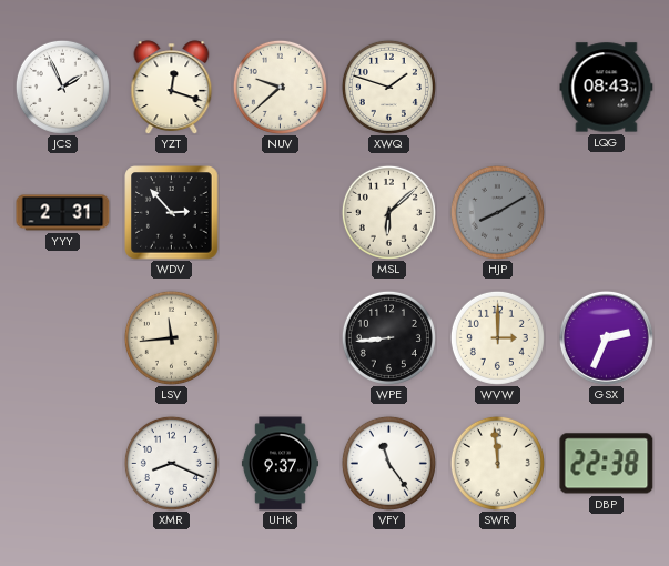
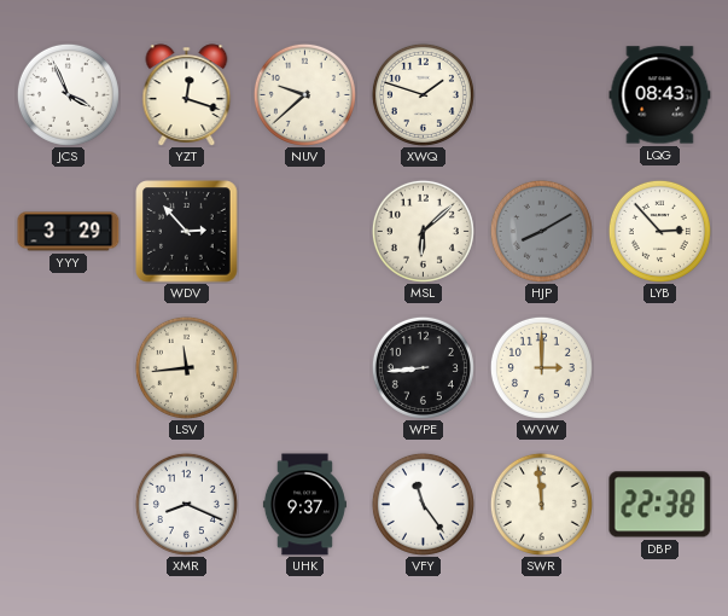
JCS: 1:56 -> 3:56 (68, 94)
YYY: 2:31 -> 3:29 (69, 232)
LYB: none -> 2:53 (659, 231)
GSX: 2:34 -> none (606, 337)
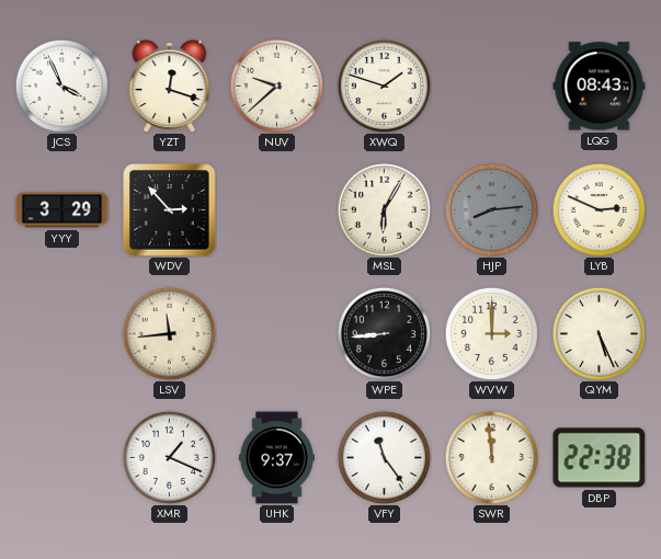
MSL: 6:08 -> 6:05 (384, 209)
HJP: 8:10 -> 8:14 (491, 209)
LYB: 2:53 -> 2:49 (599, 209)
QYM: none -> 5:26 (599, 333)
XMR: 8:19 -> 1:19 (169, 457)
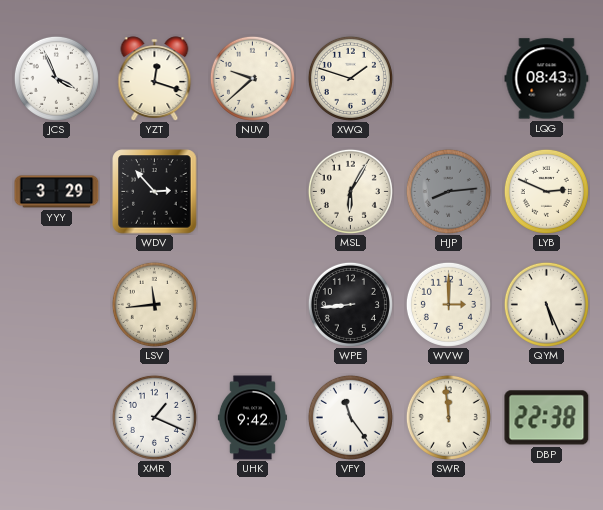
UHK: 9:37 -> 9:42 (252, 418)
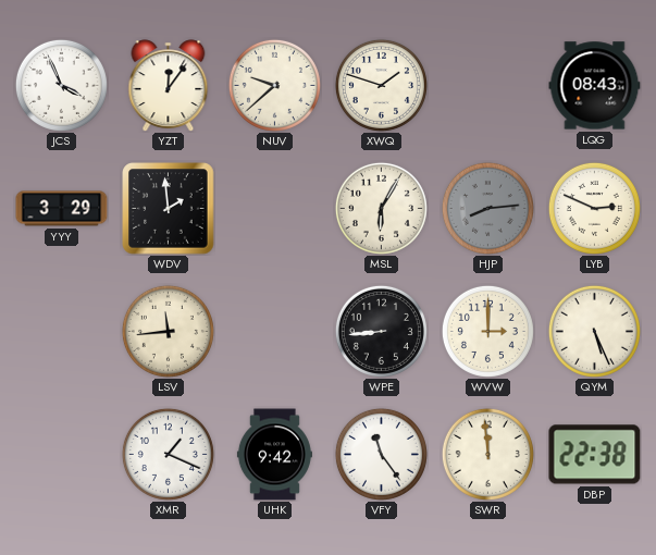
YZT: 12:18 -> 12:06 (169, 86)
WDV: 2:53 -> 1:59 (169, 209)
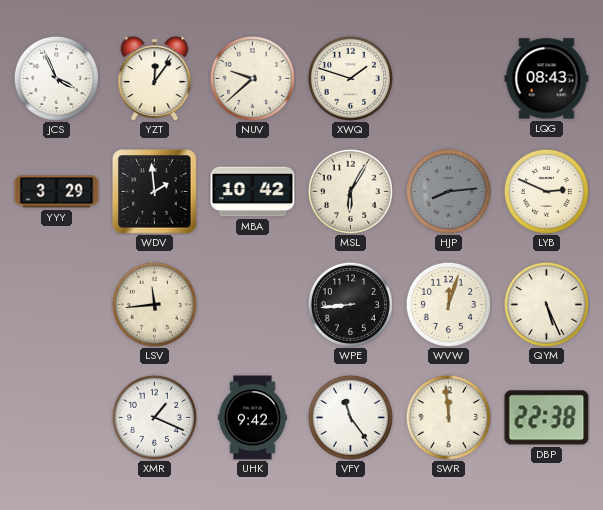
MBA: none -> 10:42 (253, 192)
WVW: 3:00 -> 12:03 (448, 304)
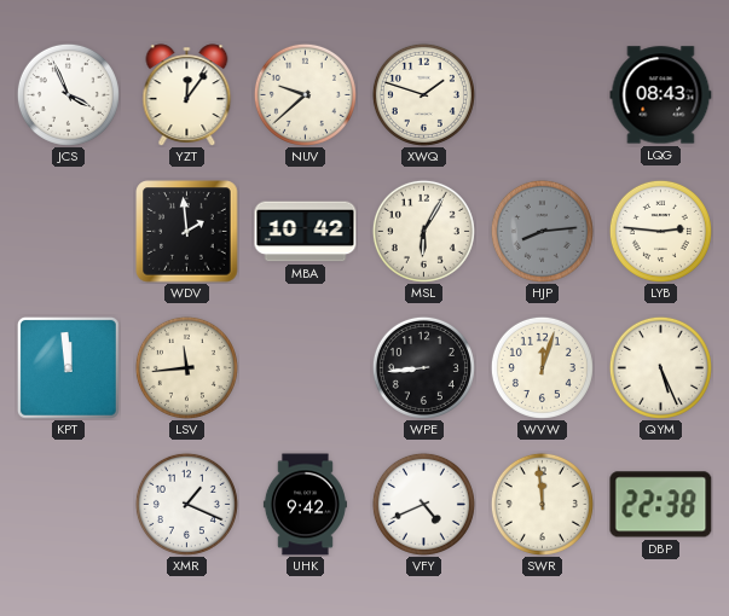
YYY: 3:29 -> none (57, 192)
LYB: 2:49 -> 2:46 (660, 231)
KPT: none -> 11:59 (69, 368)
VFY: 11:24 -> 4:41 (423, 504)
